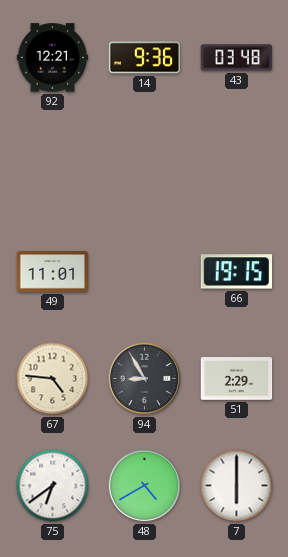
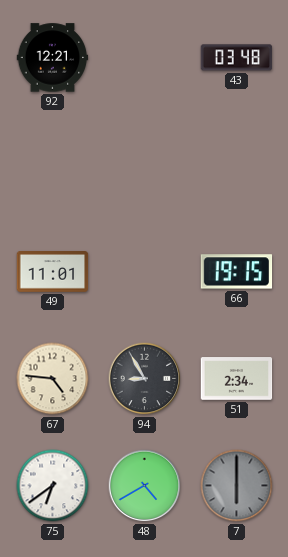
14: 9:36 -> none (145, 58)
51: 2:29 -> 2:34 (237, 379)
7 dial: white -> grey (237, 486)
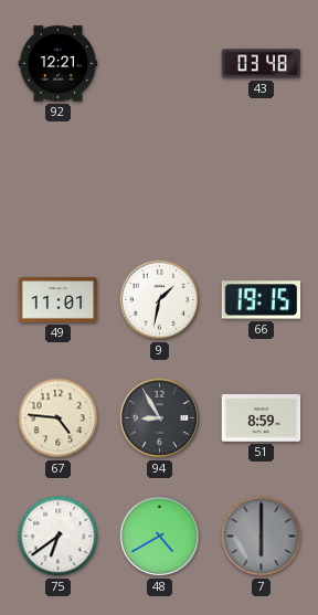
9: none -> 1:32 (160, 300)
51: 2:34 -> 8:59 (262, 418)
